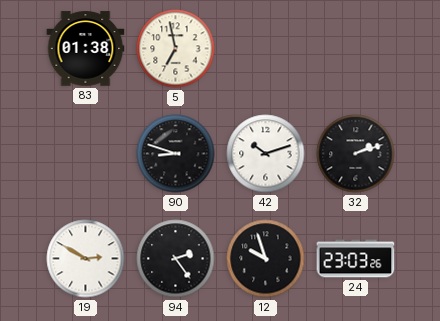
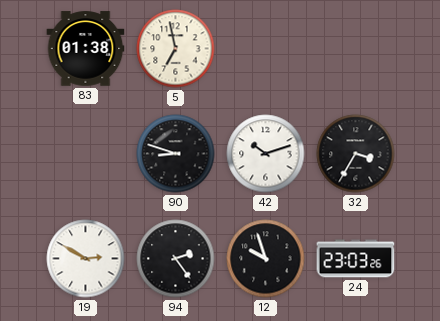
32: 2:12 -> 3:35 (356, 154)
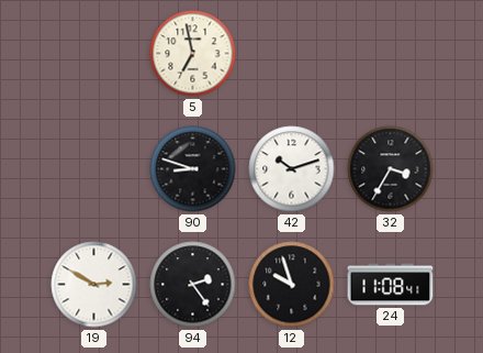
83: 01:38 -> none (86, 49)
24: 23:03 -> 11:08 (391, 285)
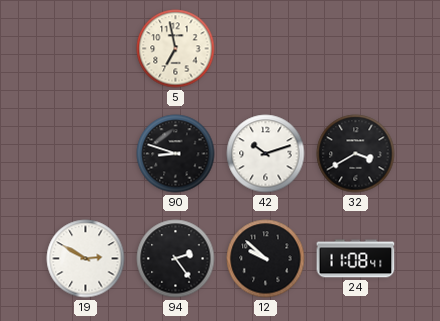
32: 3:35 -> 3:40 (356, 154)
12: 9:57 -> 9:52 (266, 259)
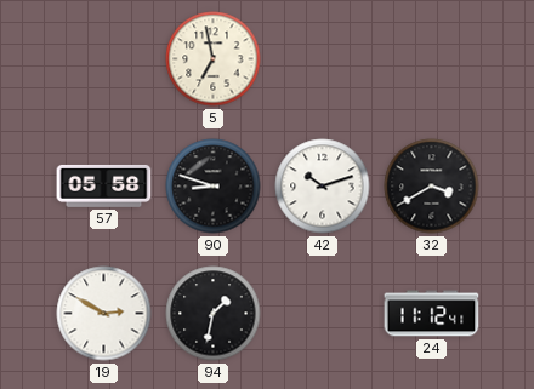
57: none -> 05:58 (104, 185)
94: 2:24 -> 1:32 (214, 314)
12: 9:52 -> none (266, 259)
24: 11:08 -> 11:12 (432, 314)
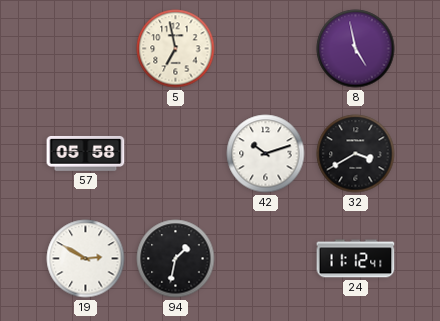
8: none -> 4:58 (356, 49)
90: 8:48 -> none (214, 187)
